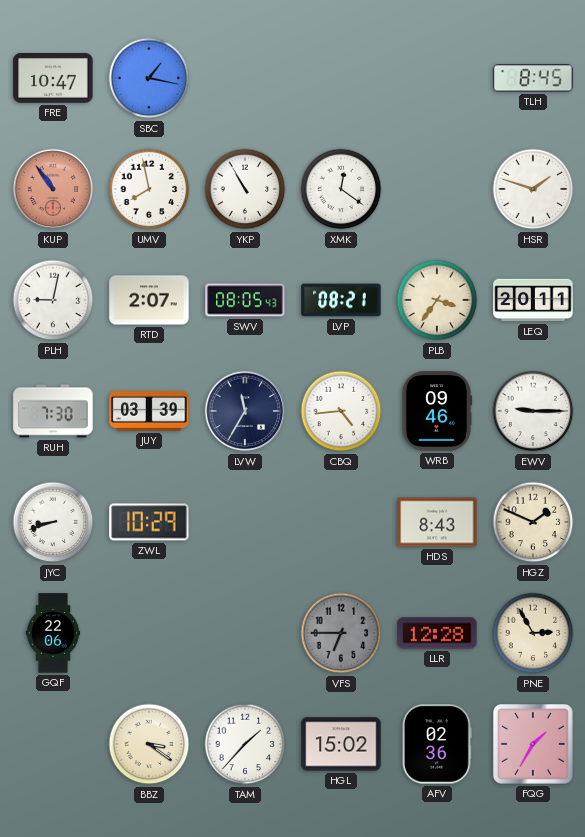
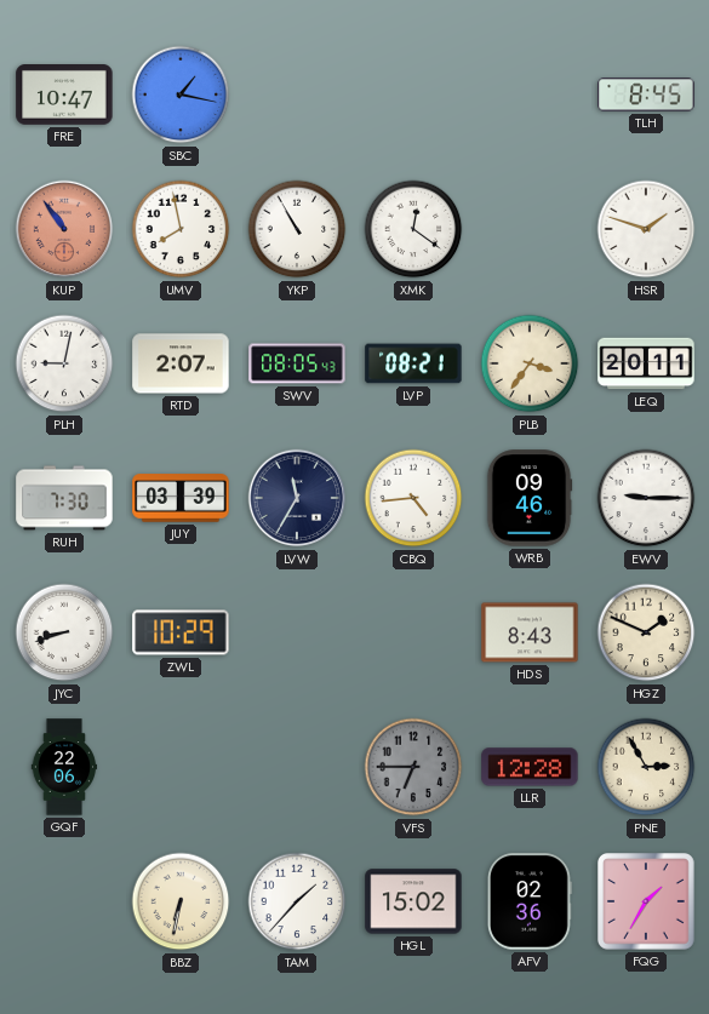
BBZ: 3:21 -> 6:32 (181, 901)
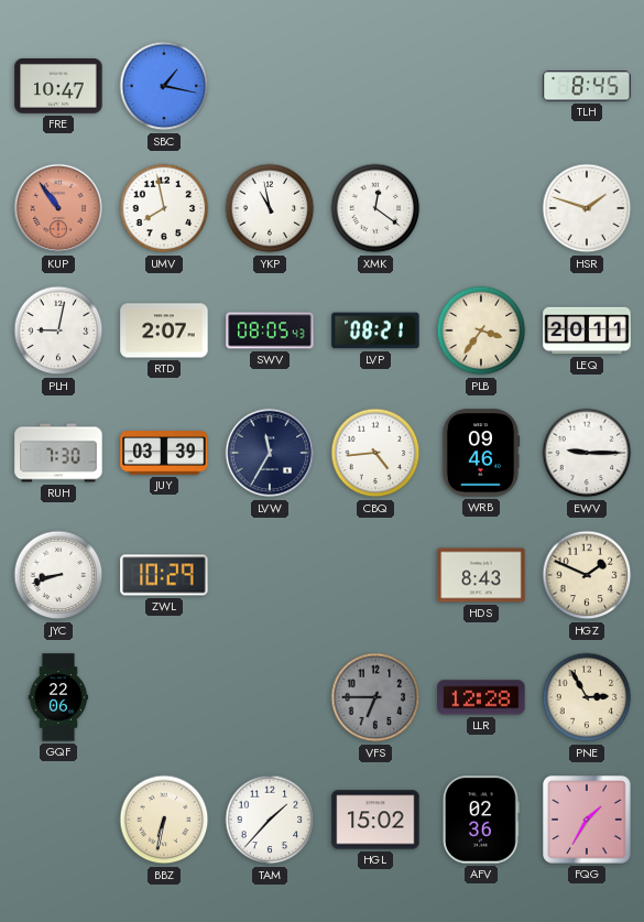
YKP: 10:55 -> 10:58 (270, 208)
